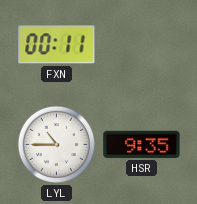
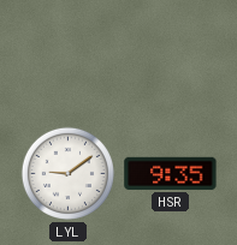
FXN: 00:11 -> none (57, 45)
LYL: 10:45 -> 9:09 (67, 173)
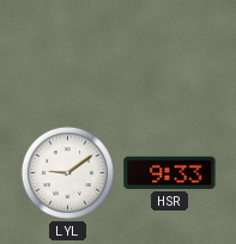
HSR: 9:35 -> 9:33 (170, 172)
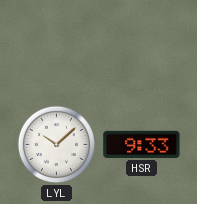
LYL: 9:09 -> 10:08 (56, 144)
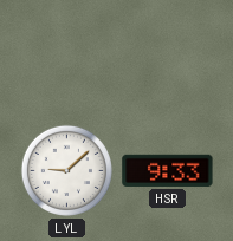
LYL: 10:08 -> 9:08 (66, 170)
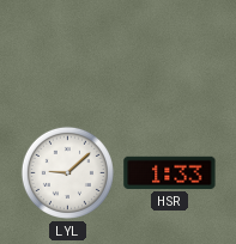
HSR: 9:33 -> 1:33 (170, 172)
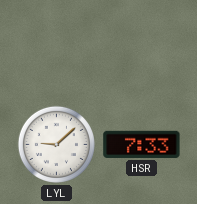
HSR: 1:33 -> 7:33 (142, 144)
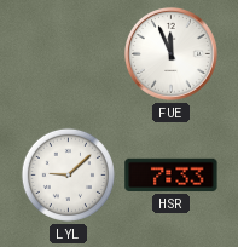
FUE: none -> 11:56 (172, 54)
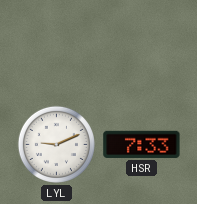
FUE: 11:56 -> none (172, 54)
LYL: 9:08 -> 9:11 (56, 144)
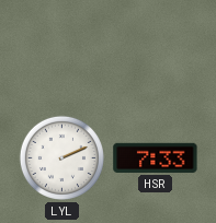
LYL: 9:11 -> 2:11 (61, 157)
